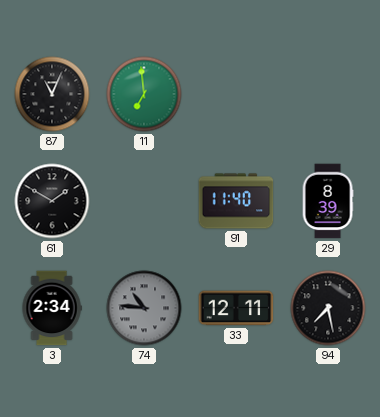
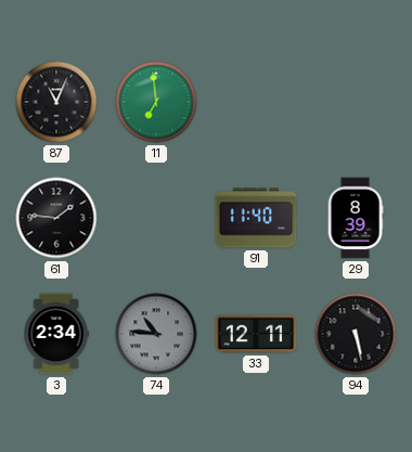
61: 1:50 -> 1:46 (56, 218)
94: 7:28 -> 5:28 (356, 334)
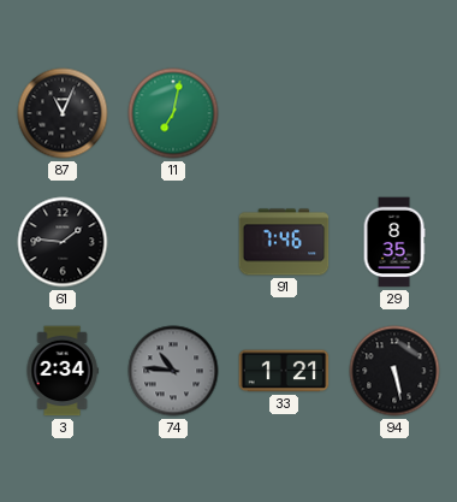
11: 6:59 -> 7:02 (173, 113)
91: 11:40 -> 7:46 (284, 242)
29: 8:39 -> 8:35 (394, 242)
33: 12:11 -> 1:21 (284, 371)
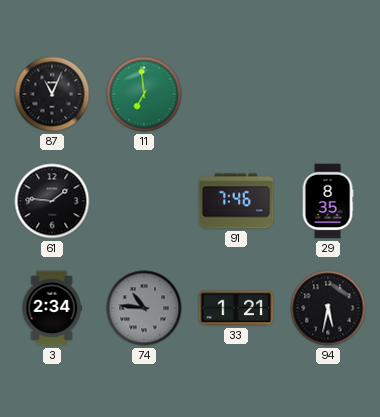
11: 7:02 -> 6:59 (144, 94)
94: 5:28 -> 5:32 (328, 308)
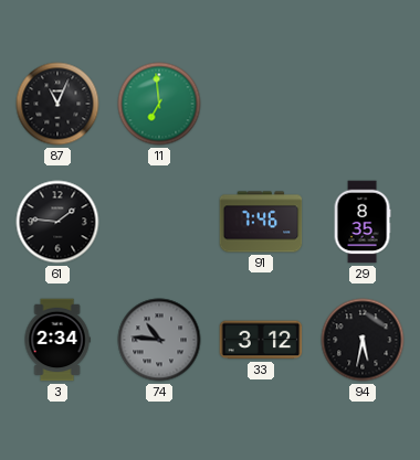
33: 1:21 -> 3:12 (261, 340)
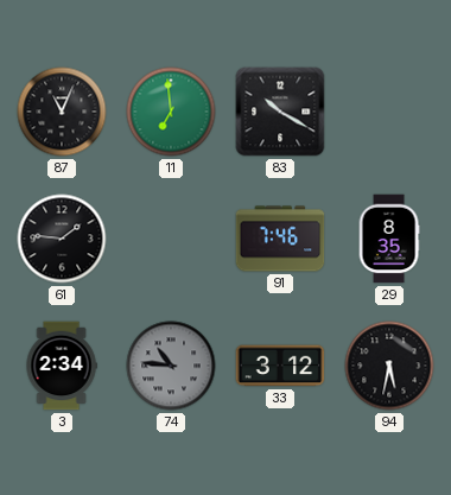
83: none -> 10:20 (280, 112)
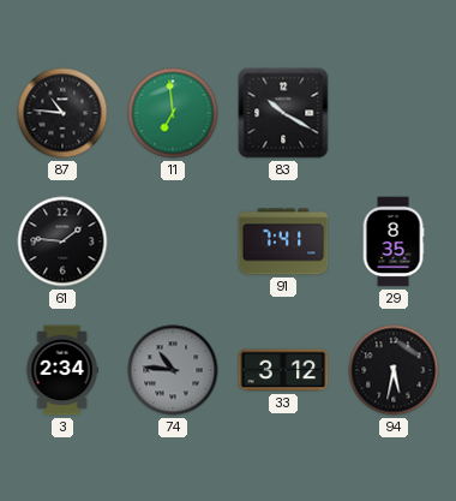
87: 11:04 -> 10:46 (62, 113)
91: 7:46 -> 7:41 (283, 241)
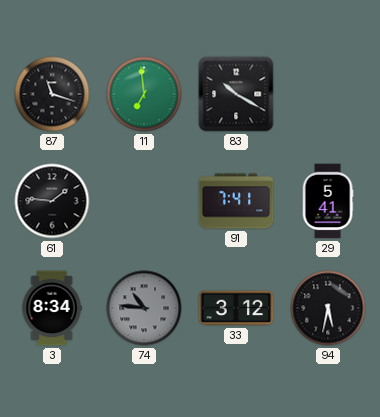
87: 10:46 -> 11:18 (52, 94)
29: 8:35 -> 5:41 (328, 201)
3: 2:34 -> 8:34 (52, 308)
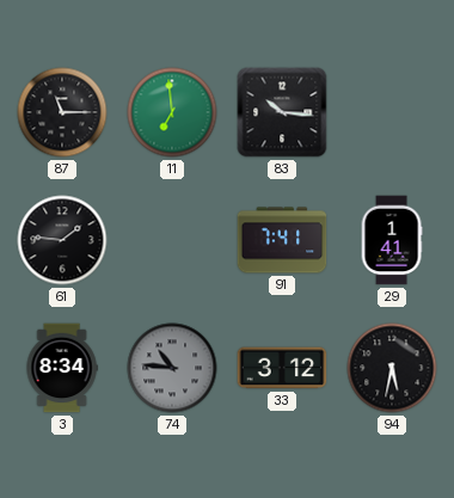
87: 11:18 -> 11:15 (62, 112)
83: 10:20 -> 10:16 (282, 112)
29: 5:41 -> 1:41 (392, 240)
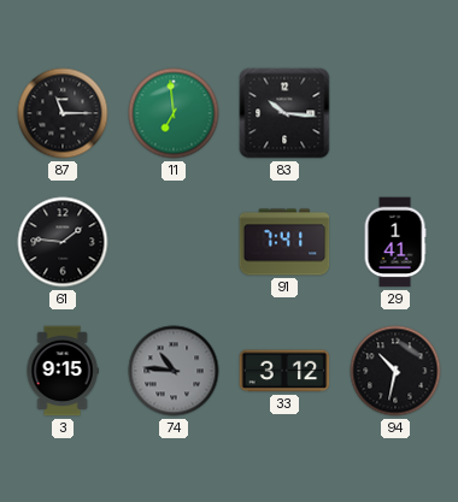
3: 8:34 -> 9:15 (63, 371)
94: 5:32 -> 10:32 (395, 371)
